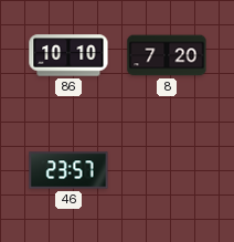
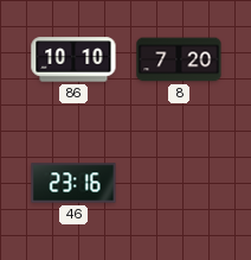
46: 23:57 -> 23:16 (73, 183)
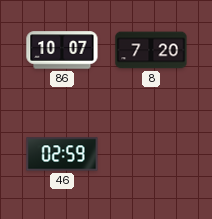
86: 10:10 -> 10:07 (62, 50)
46: 23:16 -> 02:59 (62, 154)
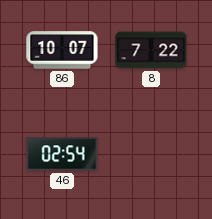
8: 7:20 -> 7:22 (151, 50)
46: 02:59 -> 02:54 (62, 154)
